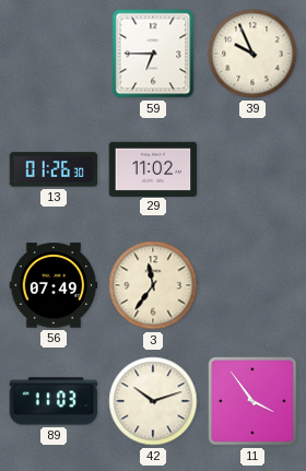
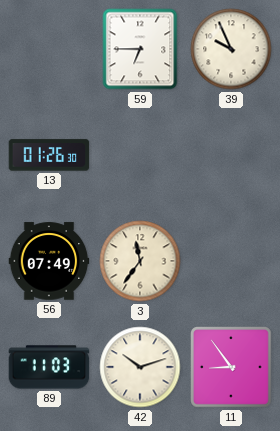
29: 11:02 -> none (153, 168)
11: 3:54 -> 8:54 (232, 368)
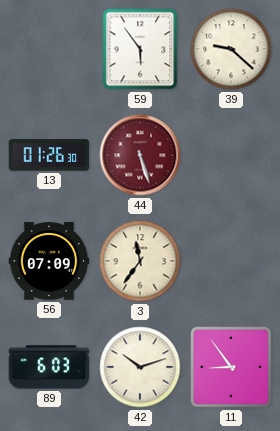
59: 6:45 -> 5:54 (140, 49)
39: 9:56 -> 9:22 (231, 49)
44: none -> 5:27 (140, 155)
56: 07:49 -> 07:09 (49, 261)
89: 11:03 -> 6:03 (49, 367)
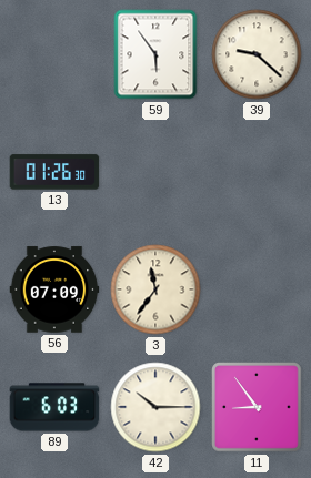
44: 5:27 -> none (140, 155)
42: 10:12 -> 10:15 (155, 407)
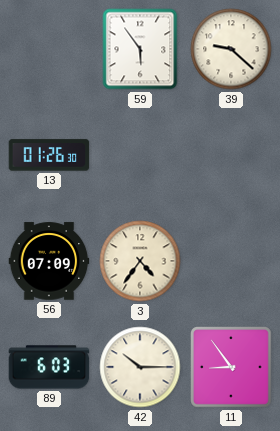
3: 11:36 -> 4:36 (140, 261)
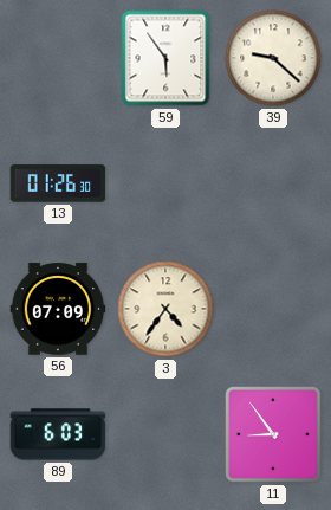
42: 10:15 -> none (140, 367)
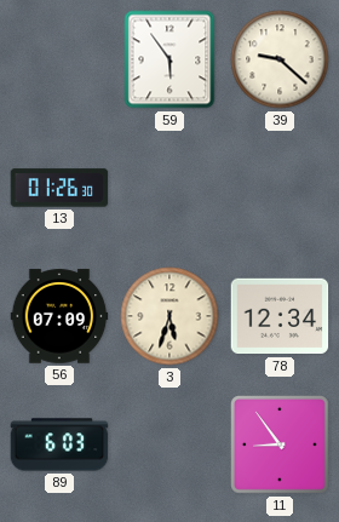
3: 4:36 -> 5:33 (169, 316)
78: none -> 12:34 (280, 316)
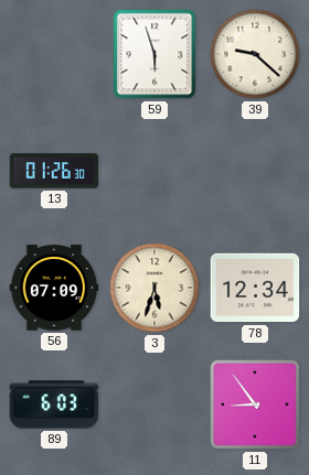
59: 5:54 -> 5:57 (154, 54)
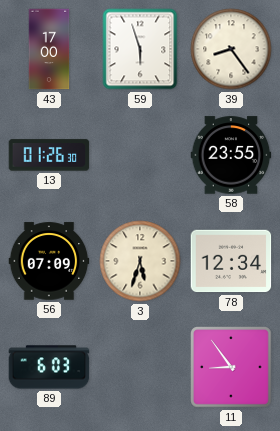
43: none -> 17:00 (49, 49)
39: 9:22 -> 8:24 (231, 49)
58: none -> 23:55 (231, 155)
